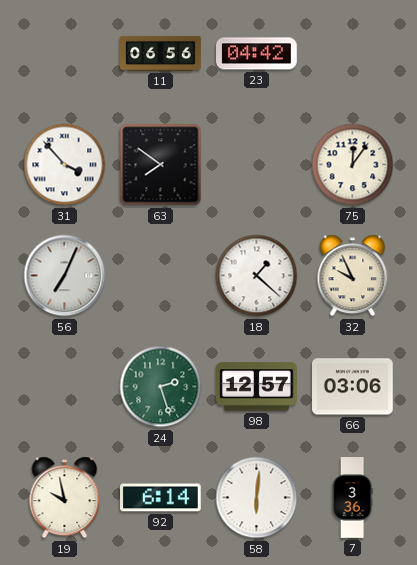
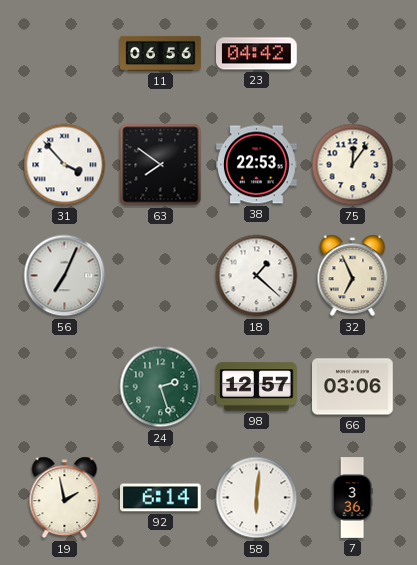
38: none -> 22:53 (257, 165)
32: 9:56 -> 6:56 (353, 276)
19: 9:58 -> 1:58 (65, 498)
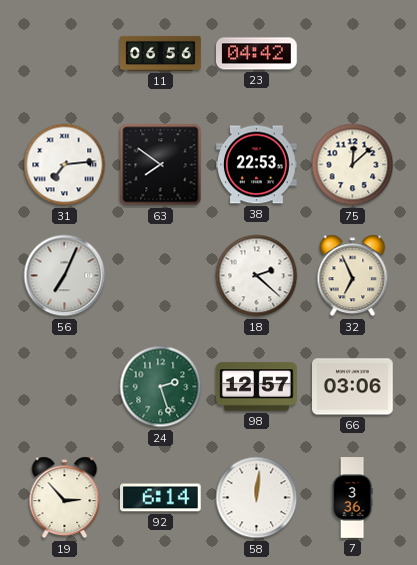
31: 3:53 -> 7:14 (65, 165)
75: 12:06 -> 12:08 (353, 165)
18: 1:22 -> 2:22 (257, 276)
19: 1:58 -> 2:53 (65, 498)
58: 6:01 -> 12:01 (257, 498)
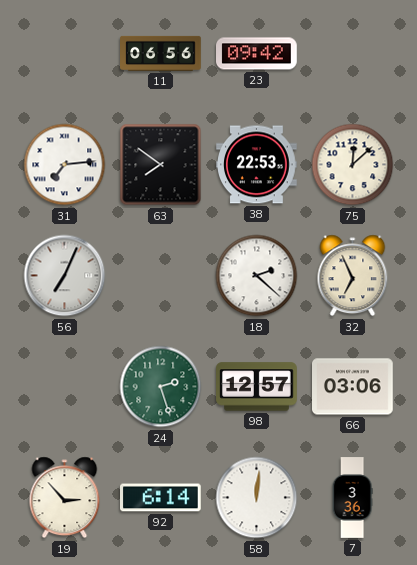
23: 04:42 -> 09:42 (257, 54)
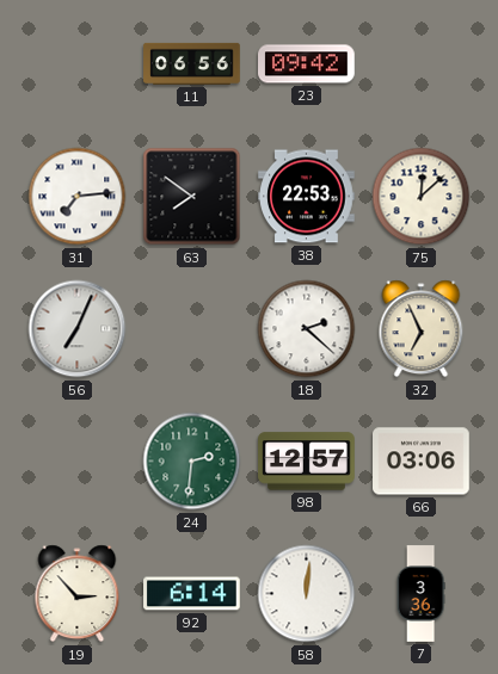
24: 2:27 -> 2:31 (192, 462)
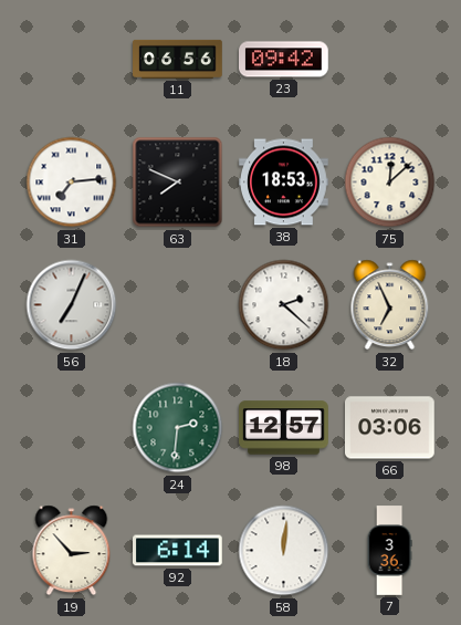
63: 7:51 -> 7:49 (178, 183)
38: 22:53 -> 18:53 (284, 183)
